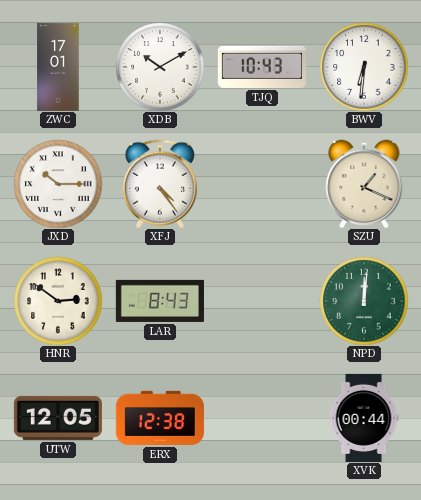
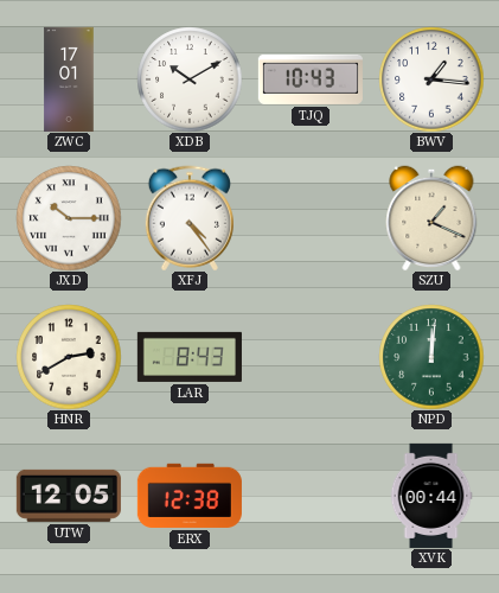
BWV: 6:31 -> 1:16 (431, 79)
HNR: 2:51 -> 2:40 (69, 357)
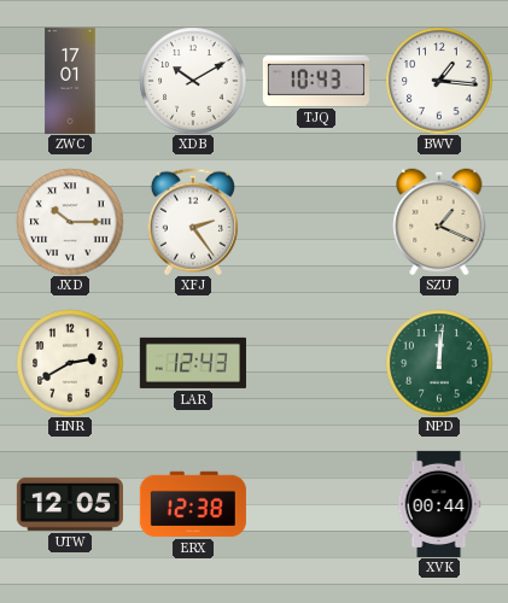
XFJ: 4:24 -> 2:24 (193, 222)
LAR: 8:43 -> 12:43 (193, 363)
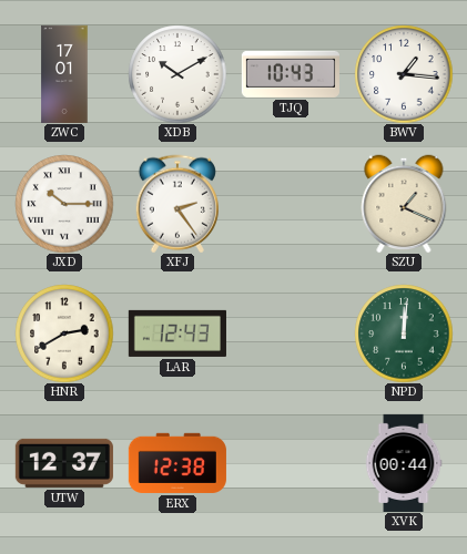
UTW: 12:05 -> 12:37 (64, 463)
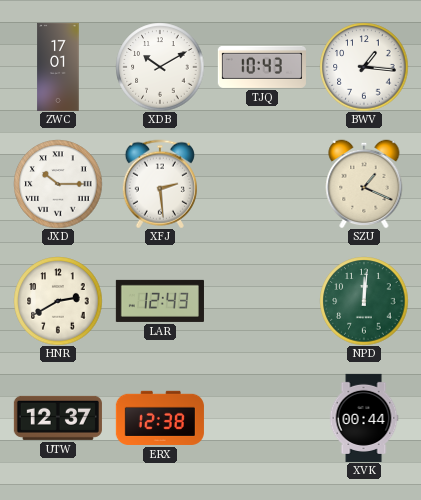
XFJ: 2:24 -> 2:29 (160, 184)
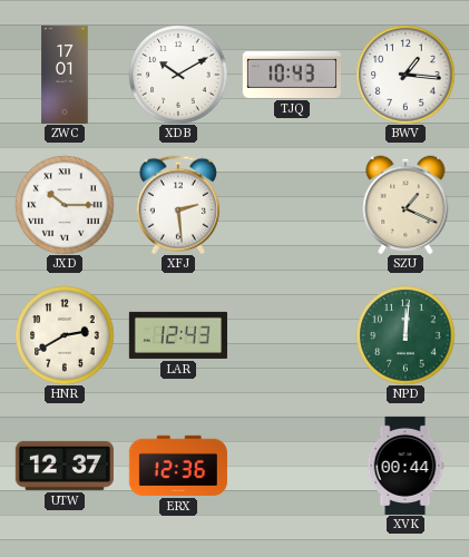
ERX: 12:38 -> 12:36 (178, 466)
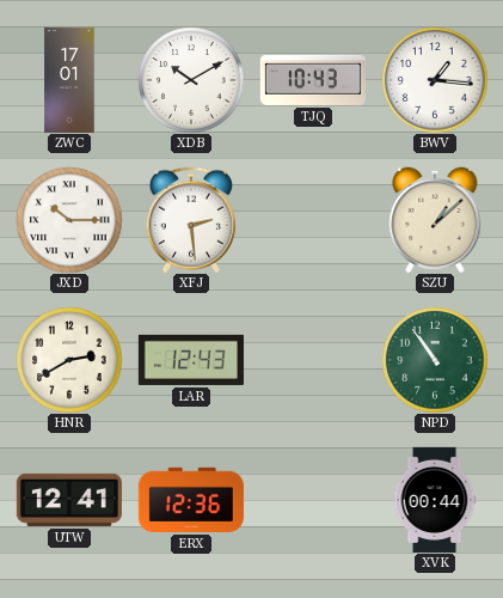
SZU: 1:19 -> 1:08 (435, 220)
NPD: 12:01 -> 10:54 (435, 360)
UTW: 12:37 -> 12:41 (69, 500)
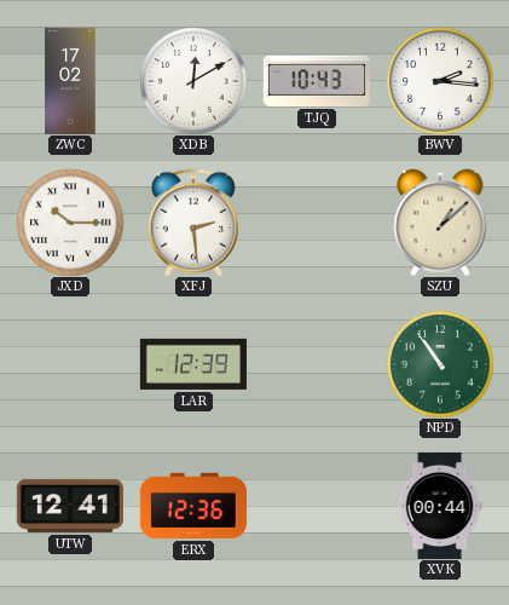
ZWC: 17:01 -> 17:02 (70, 81)
XDB: 10:10 -> 12:10 (193, 81)
BWV: 1:16 -> 2:16 (440, 81)
HNR: 2:40 -> none (69, 360)
LAR: 12:43 -> 12:39 (193, 364)
